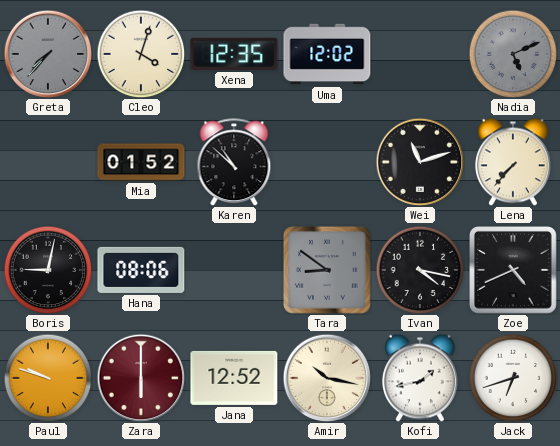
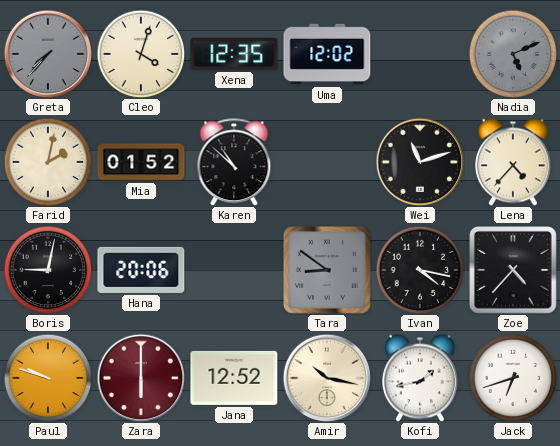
Farid: none -> 2:02 (48, 162)
Lena: 7:37 -> 4:37 (513, 162)
Hana: 08:06 -> 20:06 (141, 270)
Zoe: 4:41 -> 4:37 (514, 271)
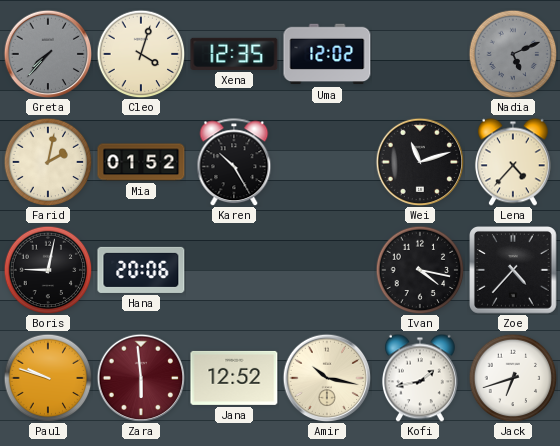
Karen: 10:52 -> 10:25 (234, 162)
Tara: 8:51 -> none (328, 271)
Zara: 6:00 -> 5:59 (141, 378)
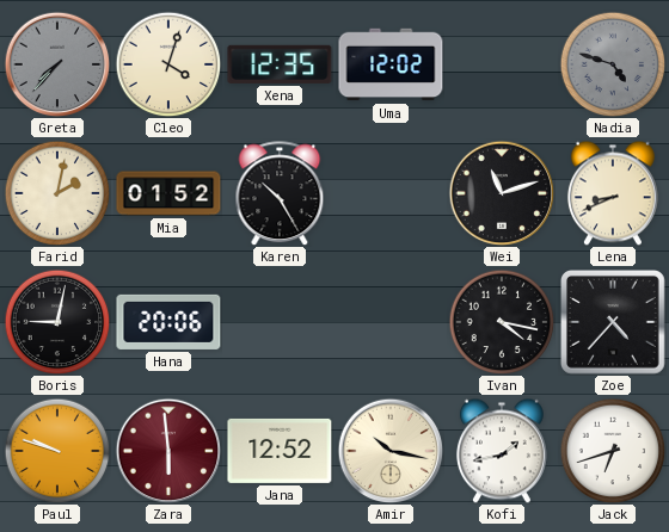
Nadia: 5:11 -> 4:48 (613, 64)
Lena: 4:37 -> 8:41 (613, 193)
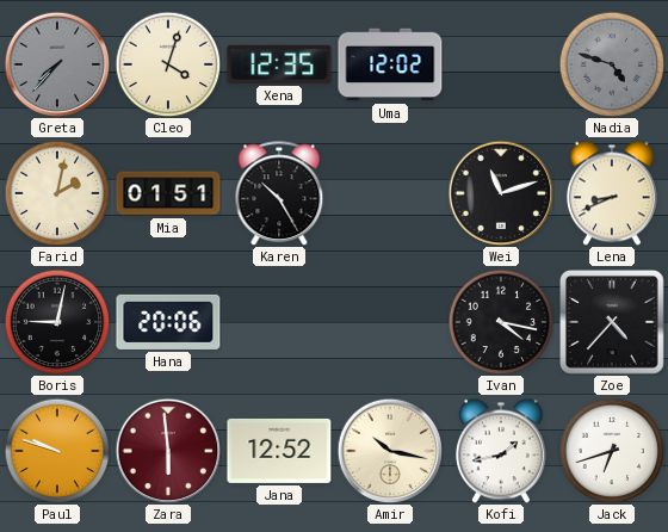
Mia: 01:52 -> 01:51 (168, 193)
